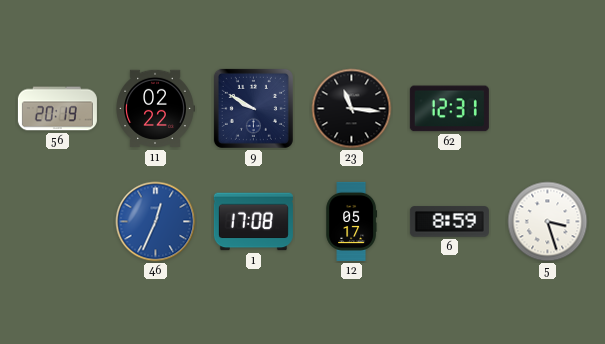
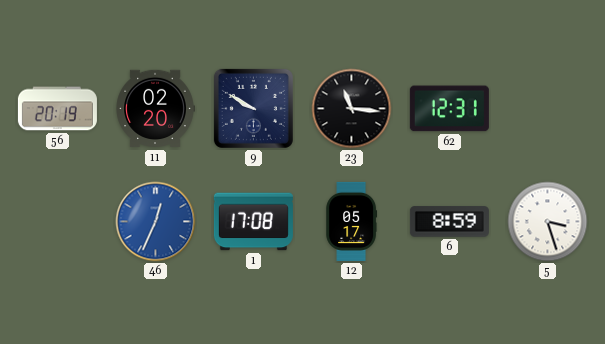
11: 02:22 -> 02:20 (155, 109)
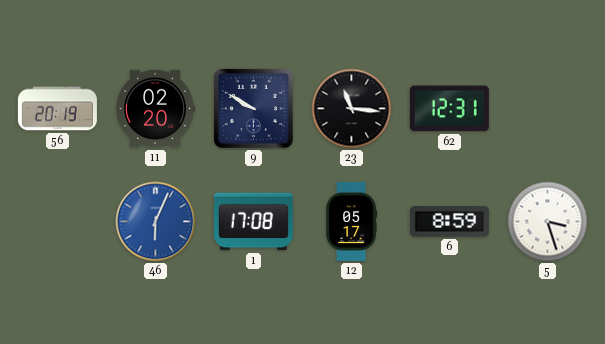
46: 12:34 -> 6:04 (156, 222)
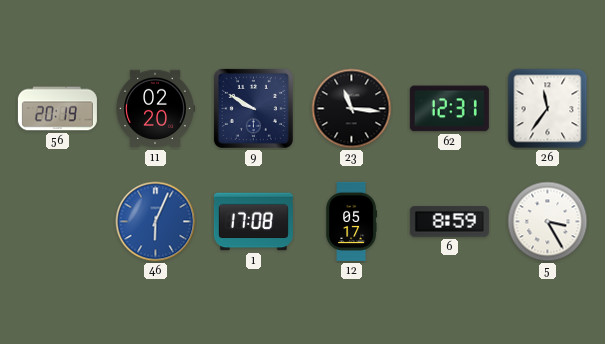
26: none -> 11:36 (548, 109)
5: 3:27 -> 3:25 (548, 222)
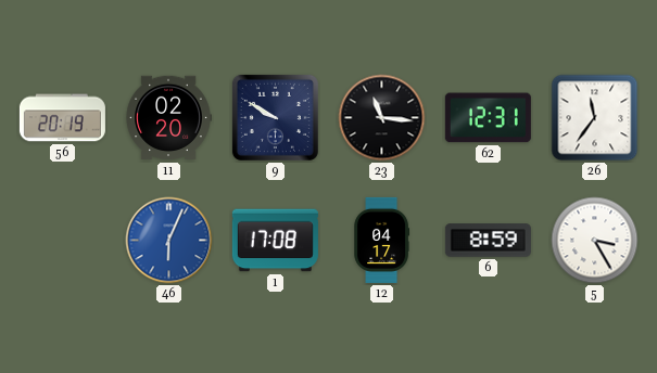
12: 05:17 -> 04:17 (382, 240)
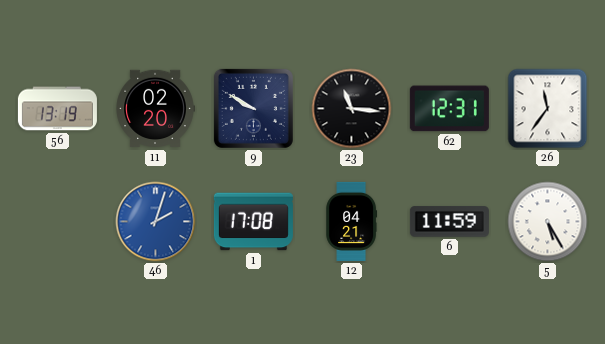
56: 20:19 -> 13:19 (57, 109)
46: 6:04 -> 2:03 (156, 222)
12: 04:17 -> 04:21 (352, 221)
6: 8:59 -> 11:59 (449, 222)
5: 3:25 -> 5:25 (548, 222)
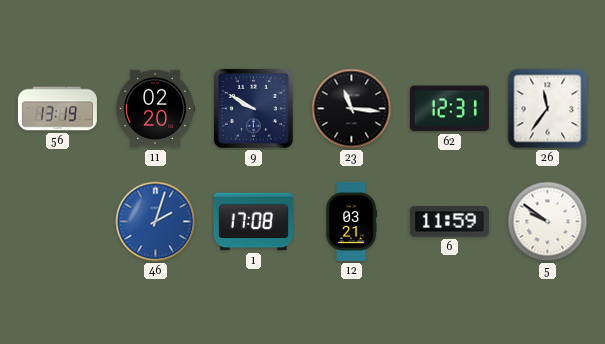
12: 04:21 -> 03:21 (352, 221)
5: 5:25 -> 9:51 (548, 222)
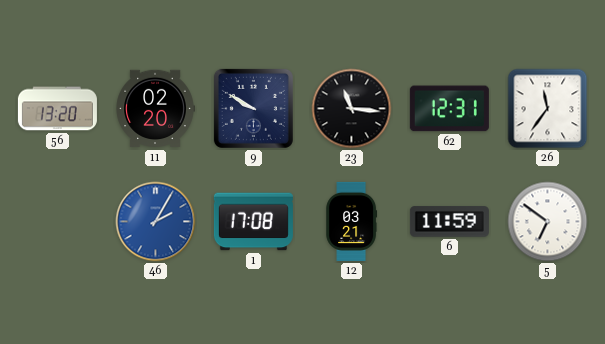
56: 13:19 -> 13:20 (57, 109)
46: 2:03 -> 2:05 (156, 222)
5: 9:51 -> 6:51 (548, 222)
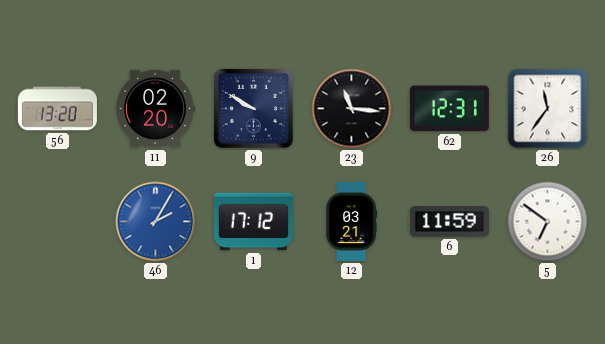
1: 17:08 -> 17:12 (253, 222)
